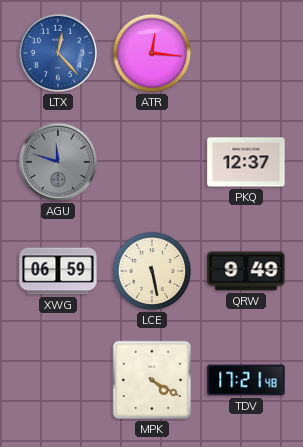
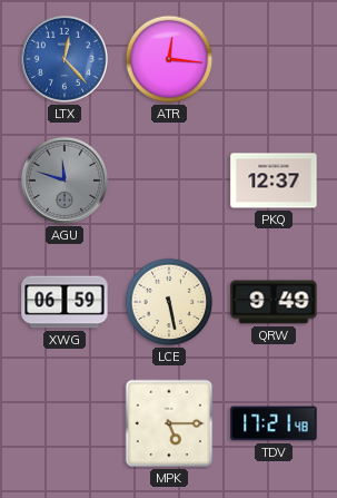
MPK: 4:20 -> 5:15 (169, 423)
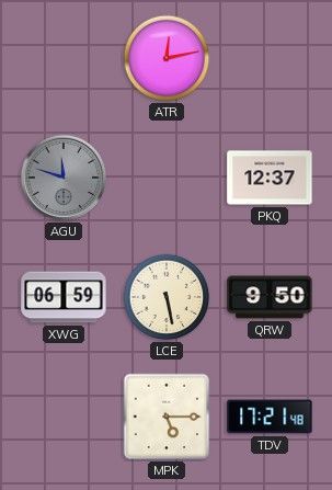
LTX: 12:23 -> none (65, 59)
ATR: 12:16 -> 12:13 (167, 58)
QRW: 9:49 -> 9:50 (270, 297)
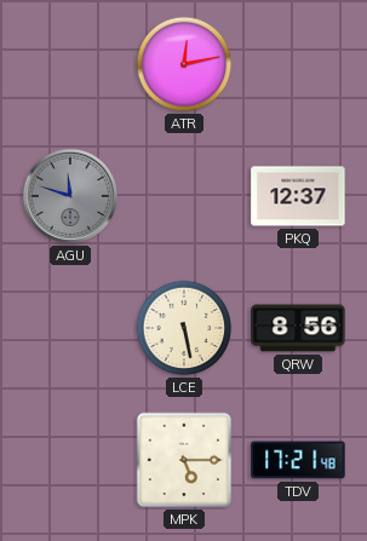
XWG: 06:59 -> none (64, 297)
QRW: 9:50 -> 8:56 (298, 328)
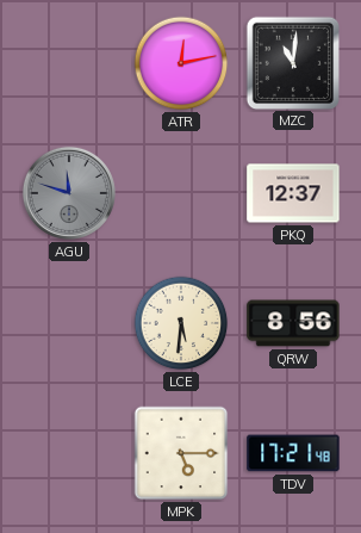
MZC: none -> 11:01 (292, 62)
LCE: 5:28 -> 5:31 (181, 323)
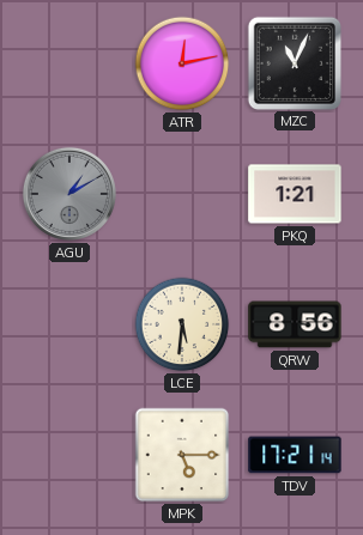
MZC: 11:01 -> 11:04 (294, 62)
AGU: 11:48 -> 1:10 (69, 194)
PKQ: 12:37 -> 1:21 (295, 194)
TDV: 17:21:48 -> 17:21:14 (295, 455)
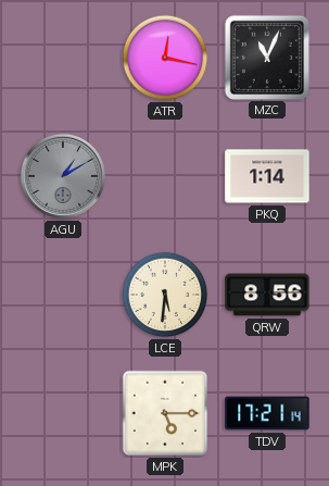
ATR: 12:13 -> 12:17 (165, 58)
PKQ: 1:21 -> 1:14 (267, 176)
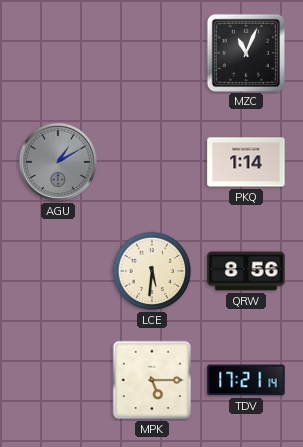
ATR: 12:17 -> none (165, 58)
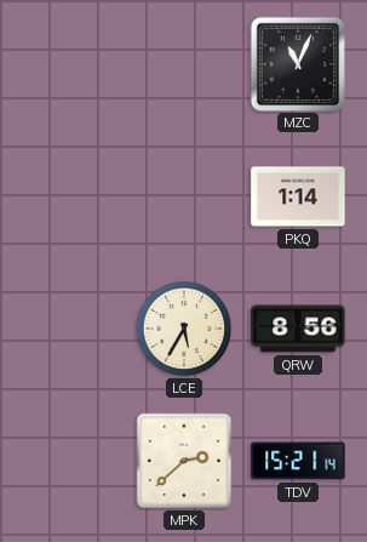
AGU: 1:10 -> none (58, 162)
LCE: 5:31 -> 5:35 (184, 329)
MPK: 5:15 -> 2:38 (184, 461)
TDV: 17:21 -> 15:21 (298, 461)
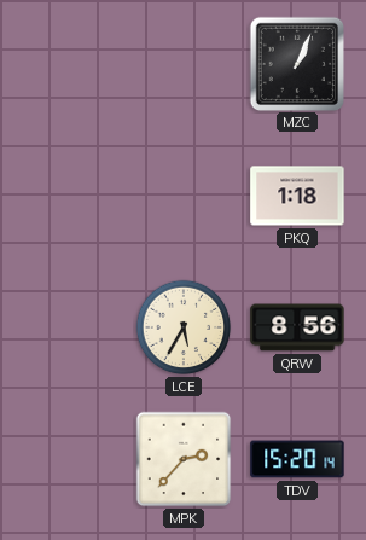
MZC: 11:04 -> 1:04 (296, 63)
PKQ: 1:14 -> 1:18 (297, 196)
MPK: 2:38 -> 2:37 (184, 459)
TDV: 15:21 -> 15:20 (297, 459)
